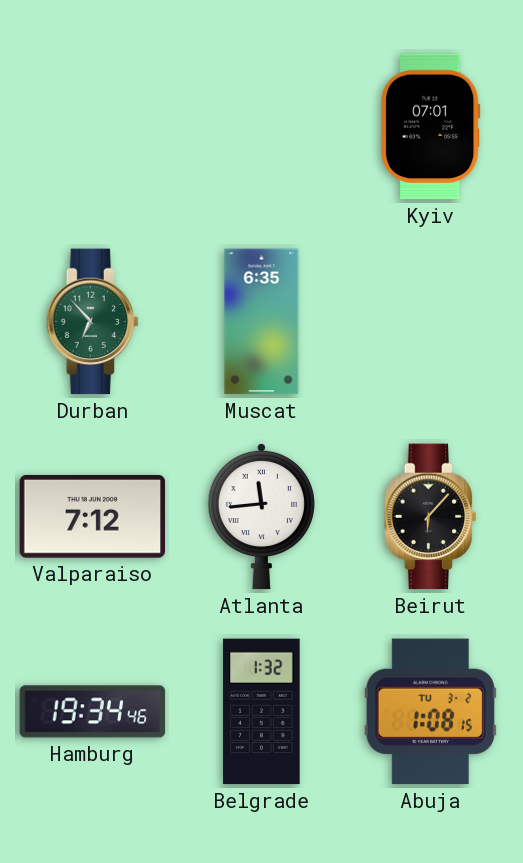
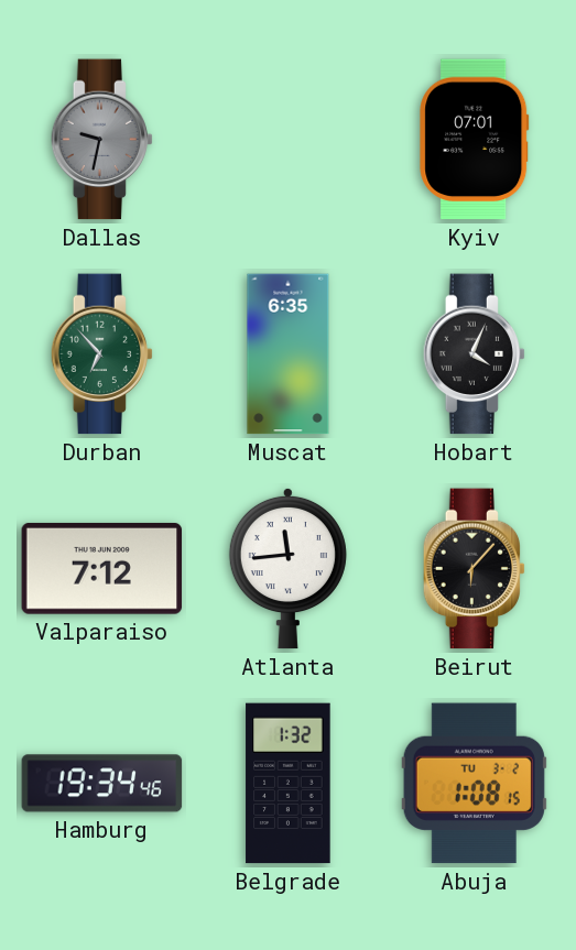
Dallas: none -> 9:32 (102, 140)
Hobart: none -> 4:04 (475, 354)
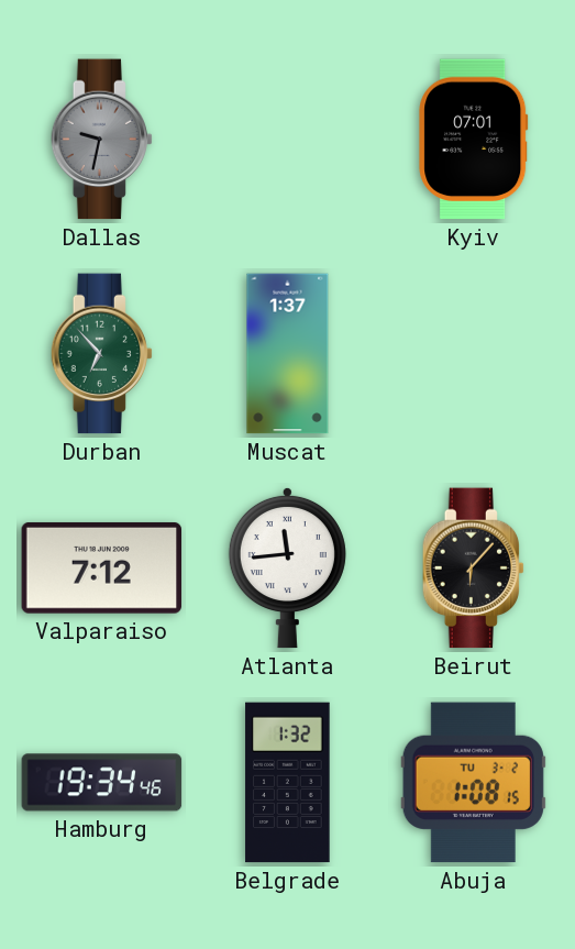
Muscat: 6:35 -> 1:37 (288, 354)
Hobart: 4:04 -> none (475, 354)
